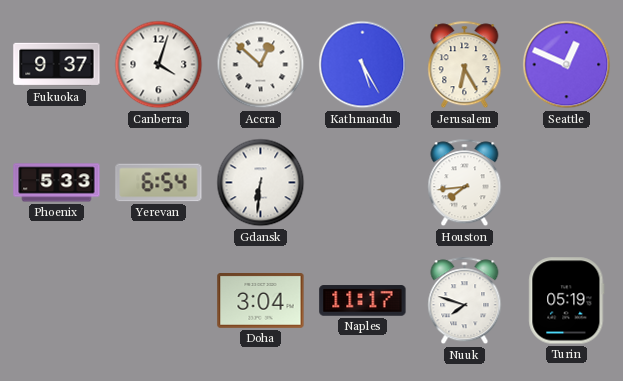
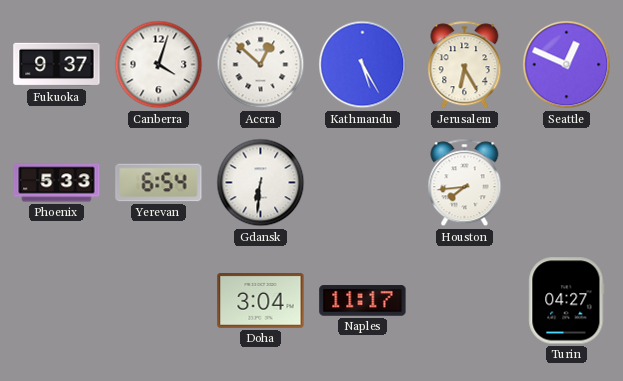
Nuuk: 7:48 -> none (465, 301)
Turin: 05:19 -> 04:27 (567, 301)
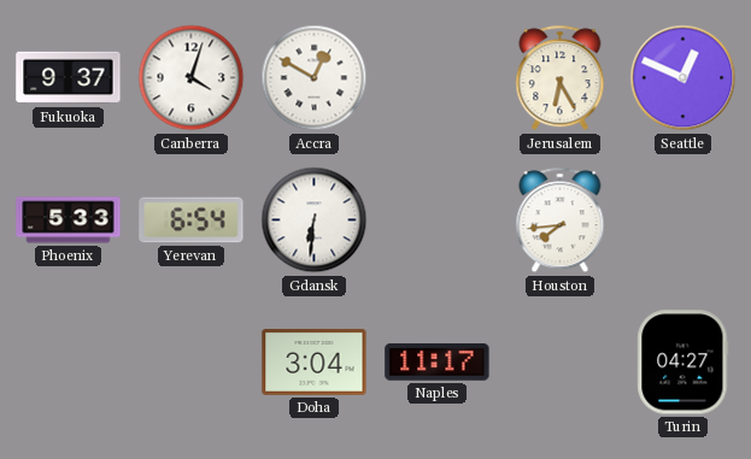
Accra: 12:52 -> 12:50 (315, 78)
Kathmandu: 5:25 -> none (363, 65)
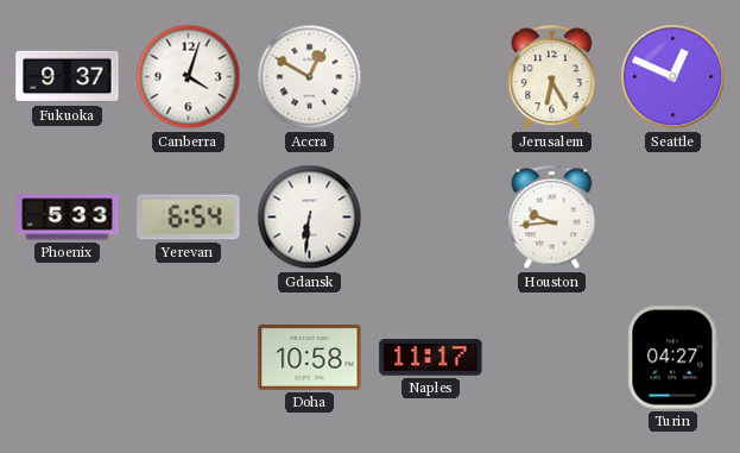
Houston: 7:44 -> 9:44 (552, 218)
Doha: 3:04 -> 10:58 (310, 358)
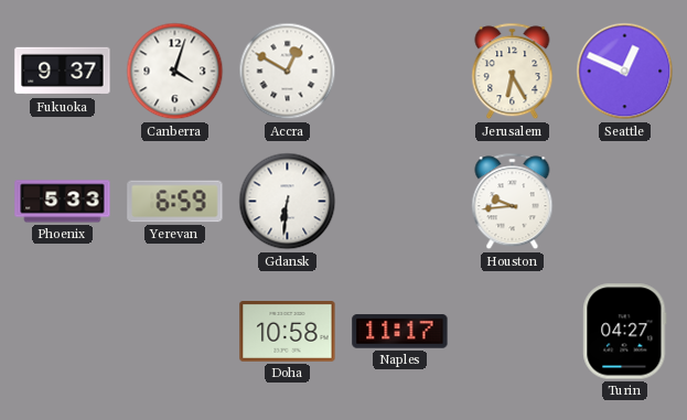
Yerevan: 6:54 -> 6:59 (175, 202)
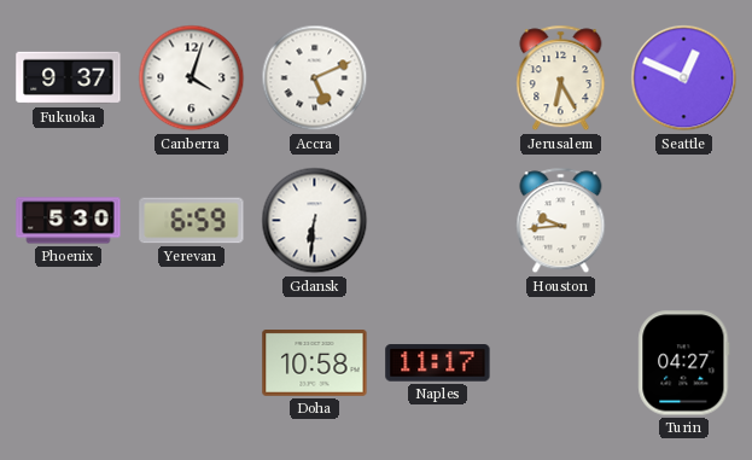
Accra: 12:50 -> 5:11 (315, 78)
Phoenix: 5:33 -> 5:30 (69, 221)
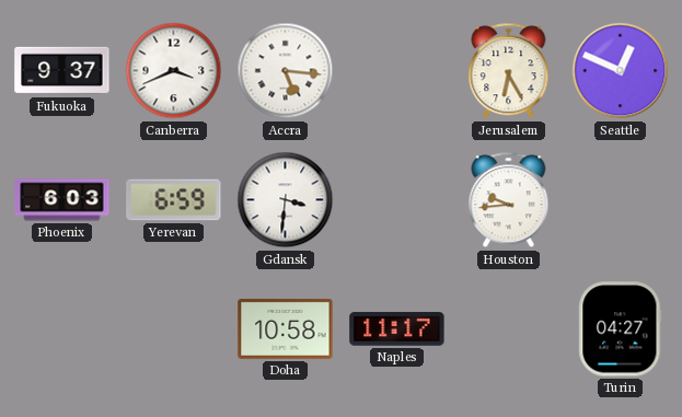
Canberra: 4:03 -> 3:41 (174, 71)
Accra: 5:11 -> 5:16 (286, 71)
Phoenix: 5:30 -> 6:03 (62, 200)
Gdansk: 6:31 -> 3:31 (286, 200)
